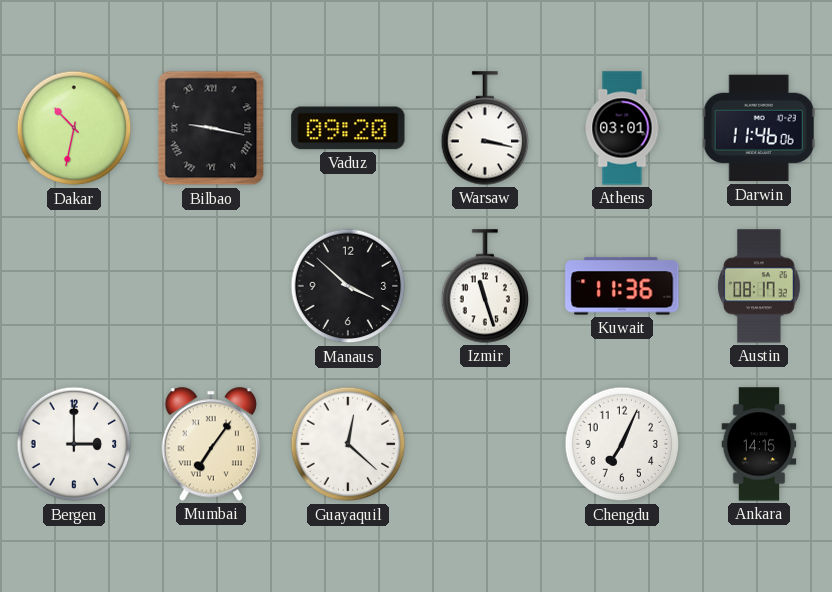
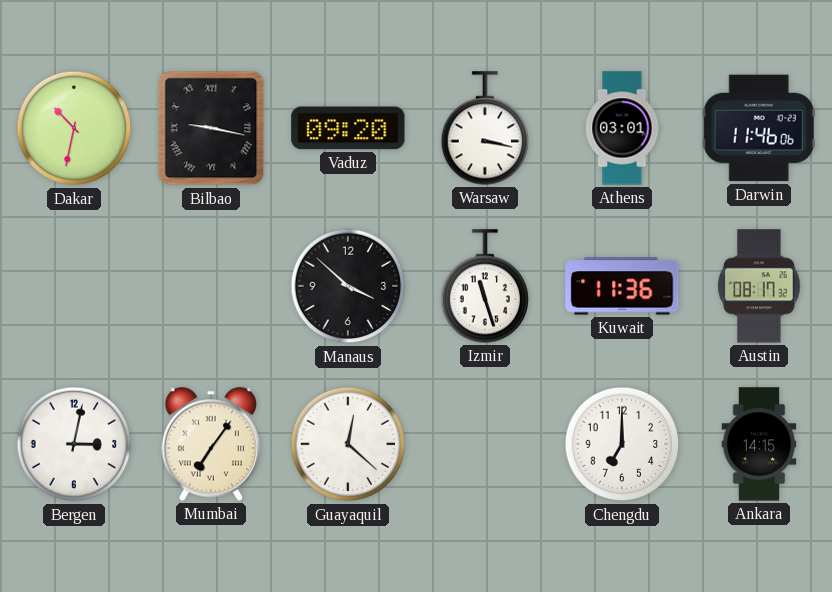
Bergen: 3:00 -> 3:02 (74, 444)
Chengdu: 7:04 -> 7:00 (622, 444)
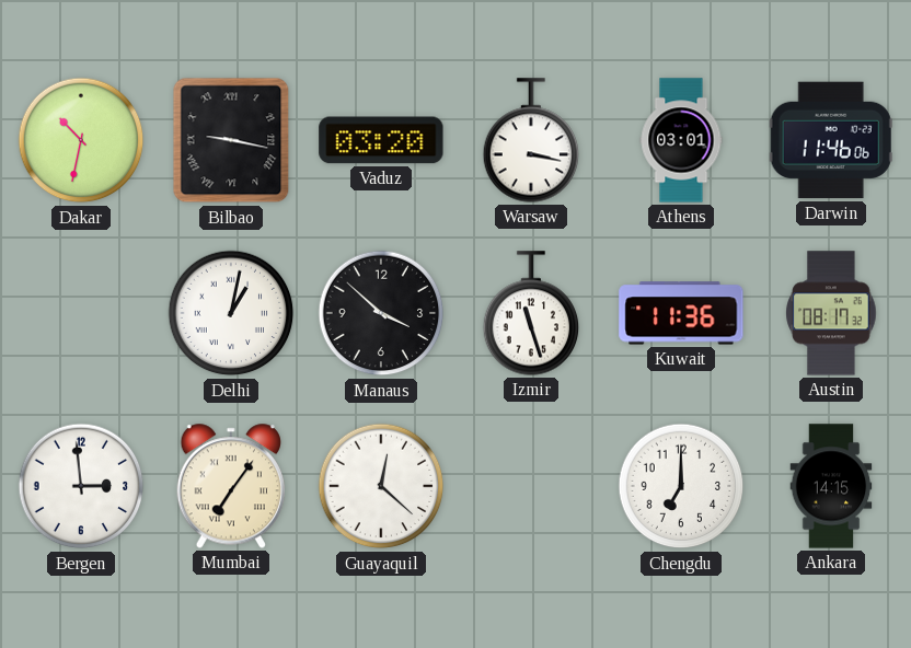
Vaduz: 09:20 -> 03:20 (381, 140)
Delhi: none -> 1:02 (231, 313)
Bergen: 3:02 -> 2:59 (81, 486)
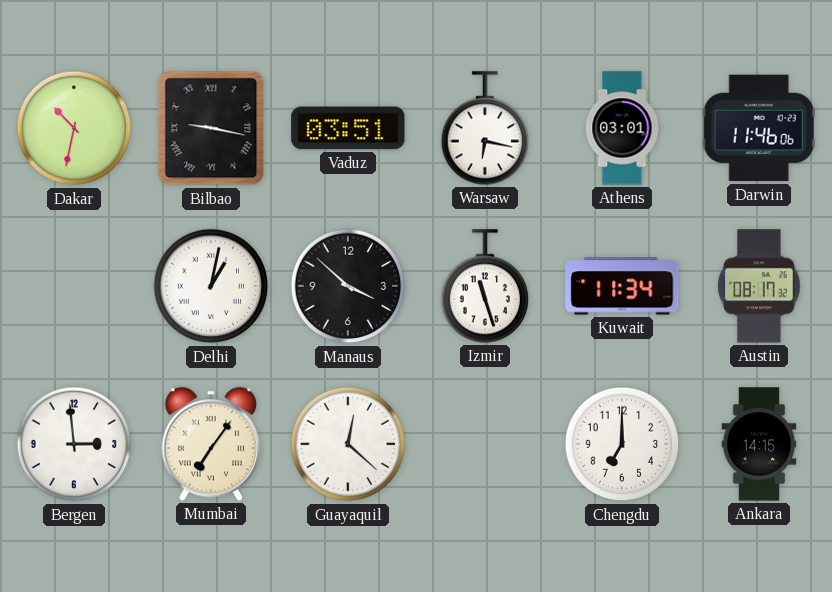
Vaduz: 03:20 -> 03:51 (348, 128)
Warsaw: 3:17 -> 6:17 (485, 128)
Kuwait: 11:36 -> 11:34 (622, 286)
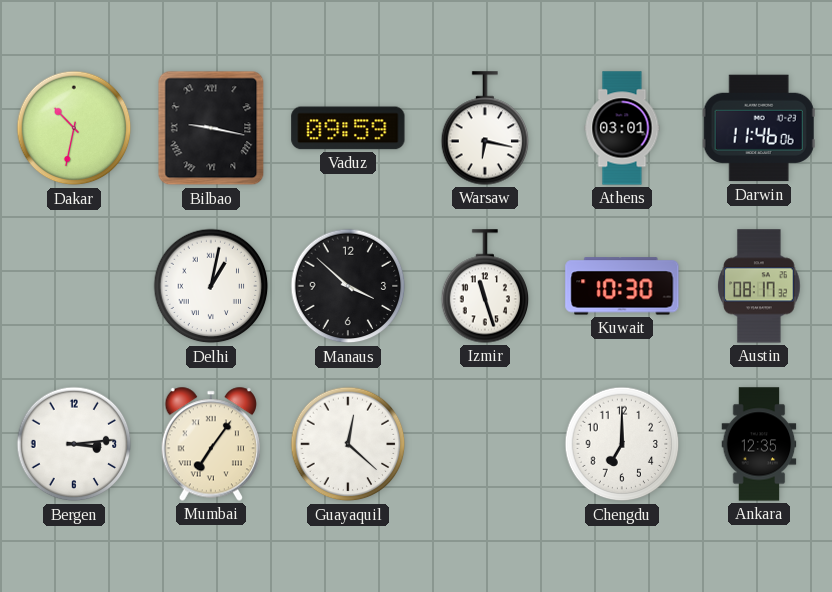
Vaduz: 03:51 -> 09:59 (348, 128)
Kuwait: 11:34 -> 10:30 (622, 286)
Bergen: 2:59 -> 3:14 (74, 444)
Ankara: 14:15 -> 12:35 (759, 444)
